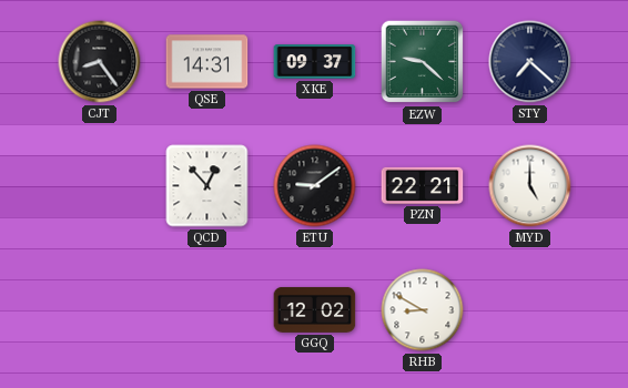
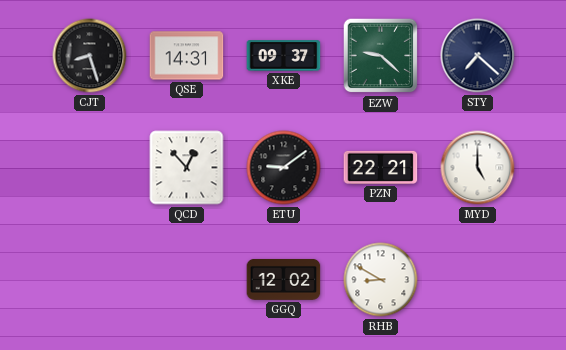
CJT: 8:24 -> 8:27 (90, 56)
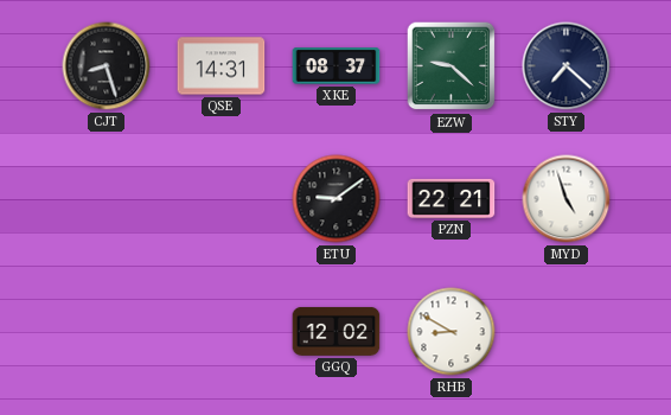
XKE: 09:37 -> 08:37 (337, 66)
QCD: 12:53 -> none (187, 168)
MYD: 5:00 -> 4:57 (567, 199)
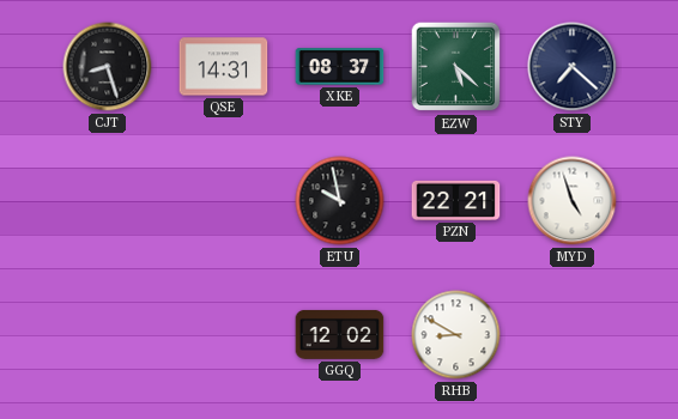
EZW: 9:22 -> 5:22 (456, 67)
ETU: 9:09 -> 9:58 (340, 201)
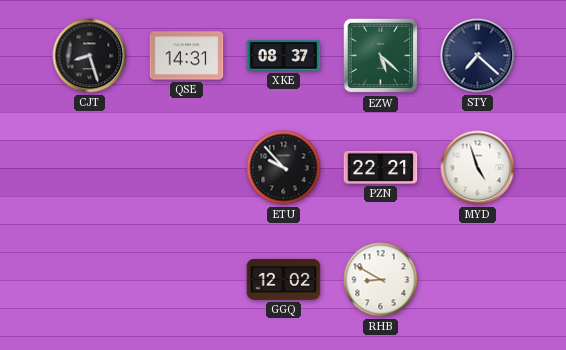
ETU: 9:58 -> 9:53 (284, 168)
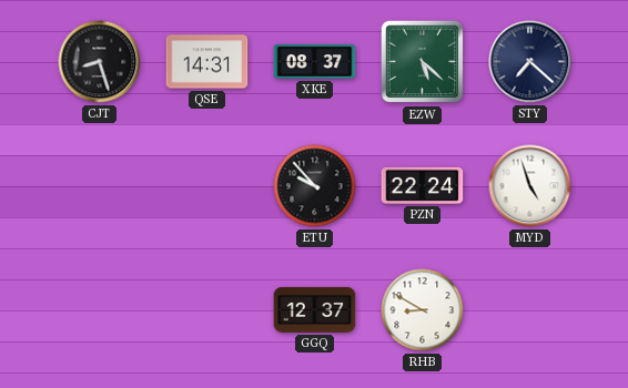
PZN: 22:21 -> 22:24 (423, 185)
GGQ: 12:02 -> 12:37 (315, 309)
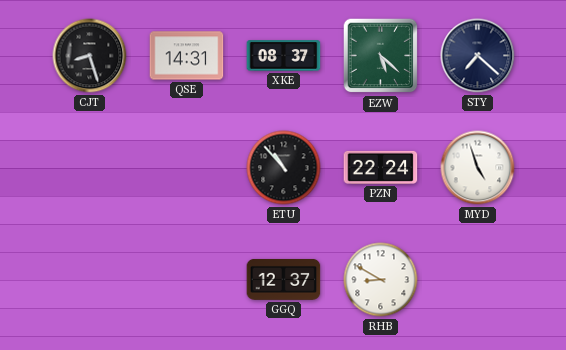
ETU: 9:53 -> 10:53 (284, 168)
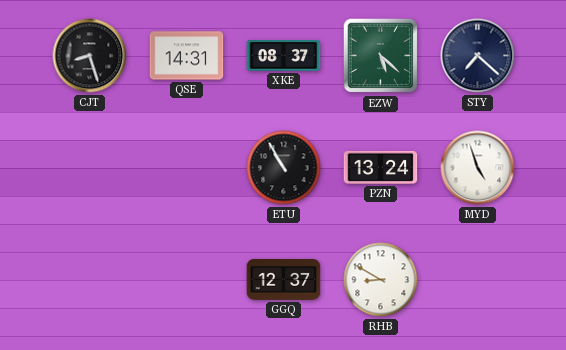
ETU: 10:53 -> 10:55 (284, 168)
PZN: 22:24 -> 13:24 (381, 167)
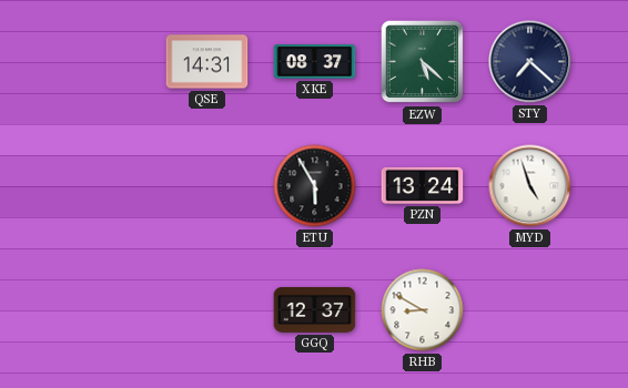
CJT: 8:27 -> none (90, 56)
ETU: 10:55 -> 5:55 (315, 186)
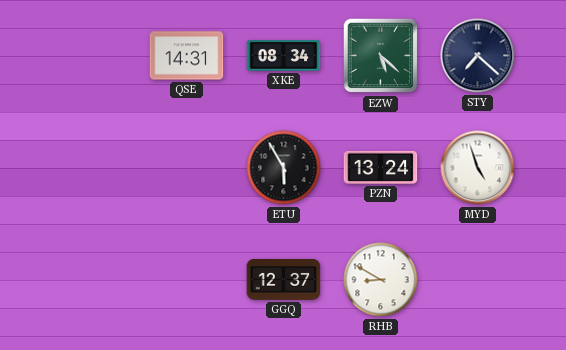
XKE: 08:37 -> 08:34 (284, 56)
